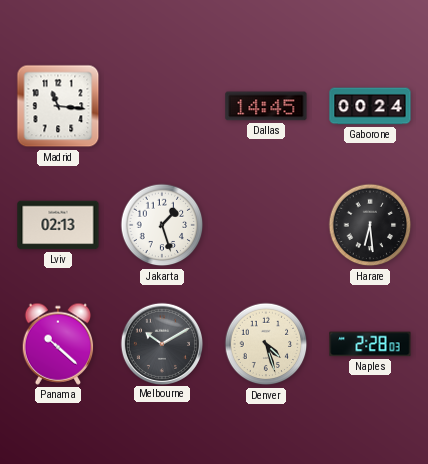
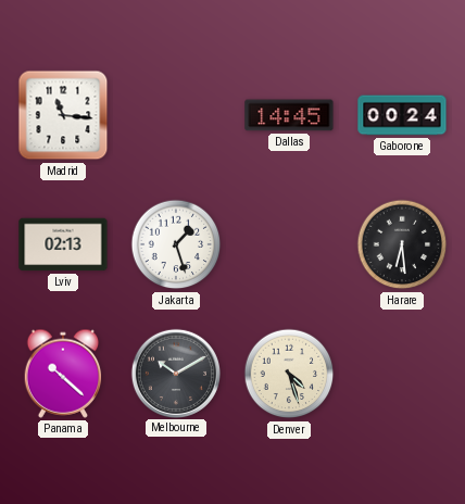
Naples: 2:28 -> none (370, 344)
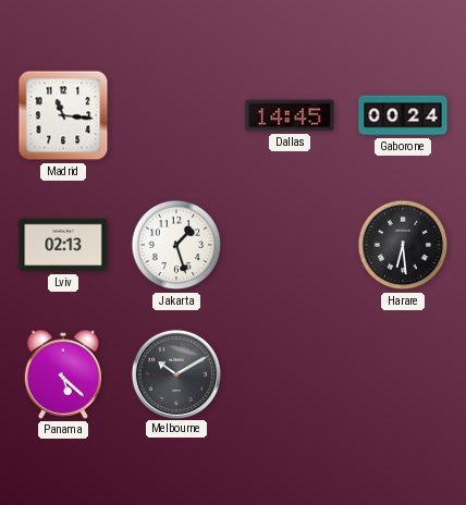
Panama: 10:22 -> 5:22 (63, 374)
Denver: 4:27 -> none (289, 374)
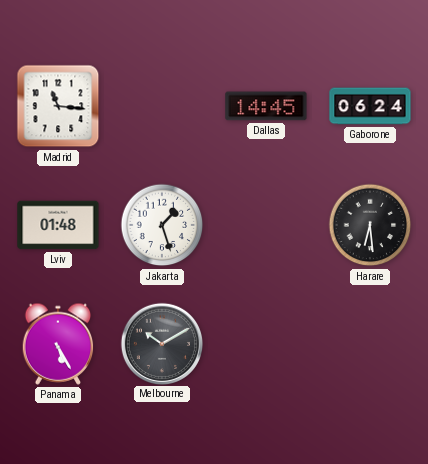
Gaborone: 00:24 -> 06:24 (370, 106)
Lviv: 02:13 -> 01:48 (58, 225)
Panama: 5:22 -> 5:25 (58, 344)
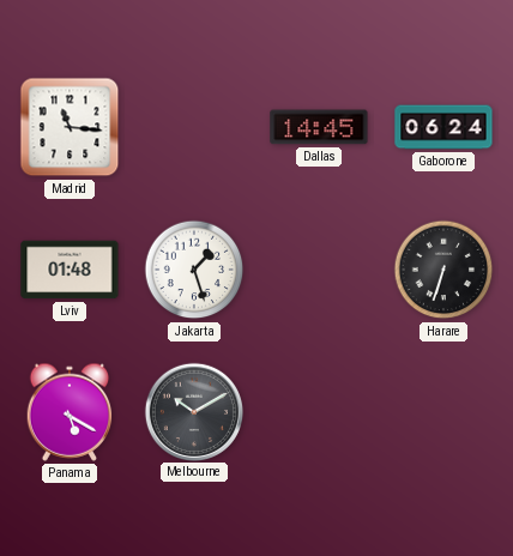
Harare: 6:29 -> 6:33 (443, 270)
Panama: 5:25 -> 5:20 (70, 412)
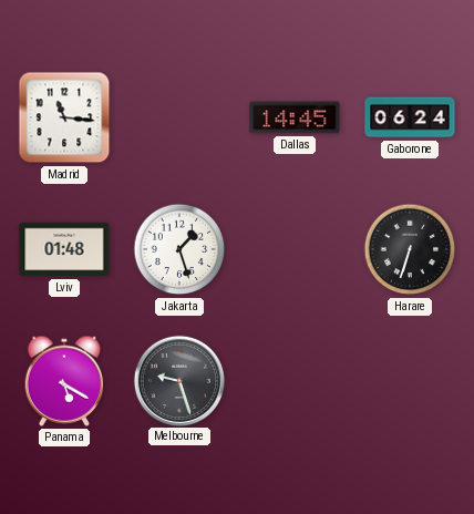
Melbourne: 10:10 -> 9:27 (178, 380)
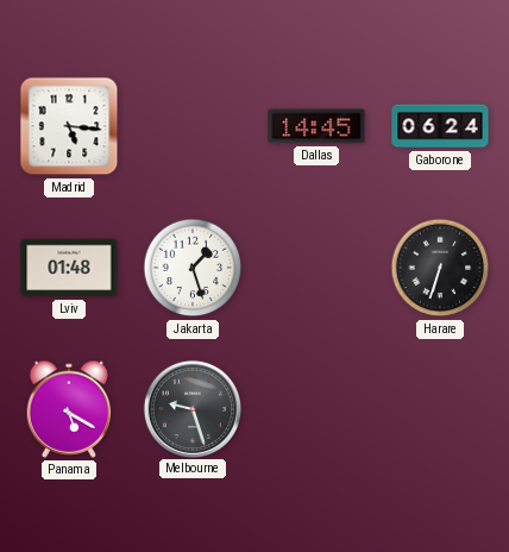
Madrid: 11:16 -> 5:16 (69, 126)
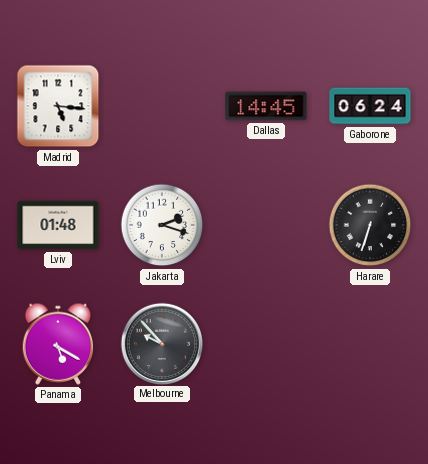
Jakarta: 1:27 -> 2:18 (162, 225)
Melbourne: 9:27 -> 9:53 (161, 343)
